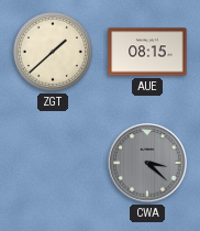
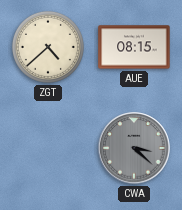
ZGT: 1:38 -> 4:38 (48, 47)
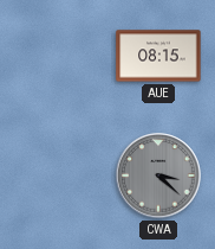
ZGT: 4:38 -> none (48, 47)
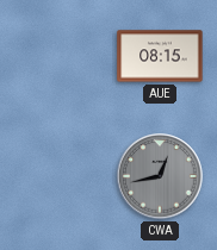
CWA: 3:22 -> 12:43 (160, 176)
